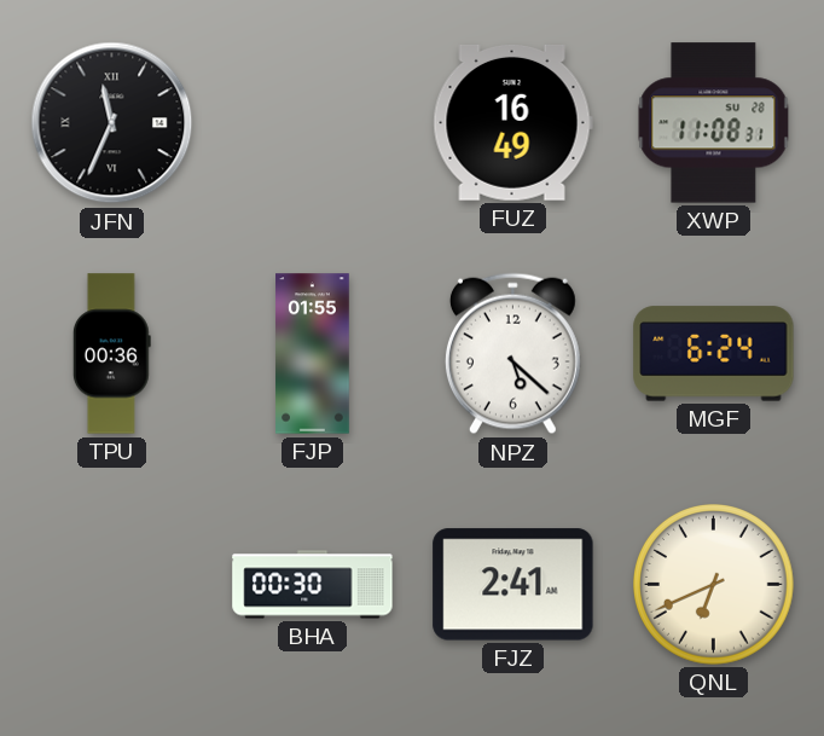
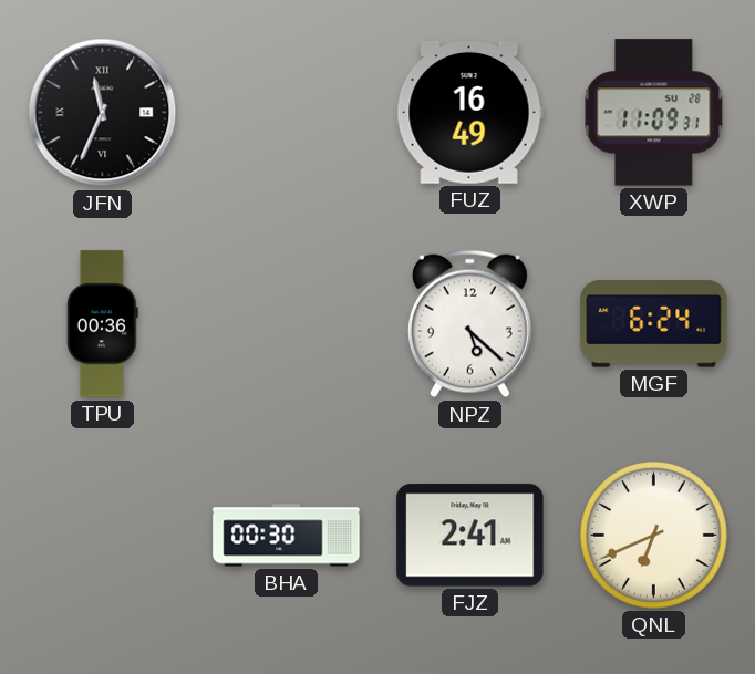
XWP: 11:08 -> 11:09 (654, 113)
FJP: 01:55 -> none (313, 354)
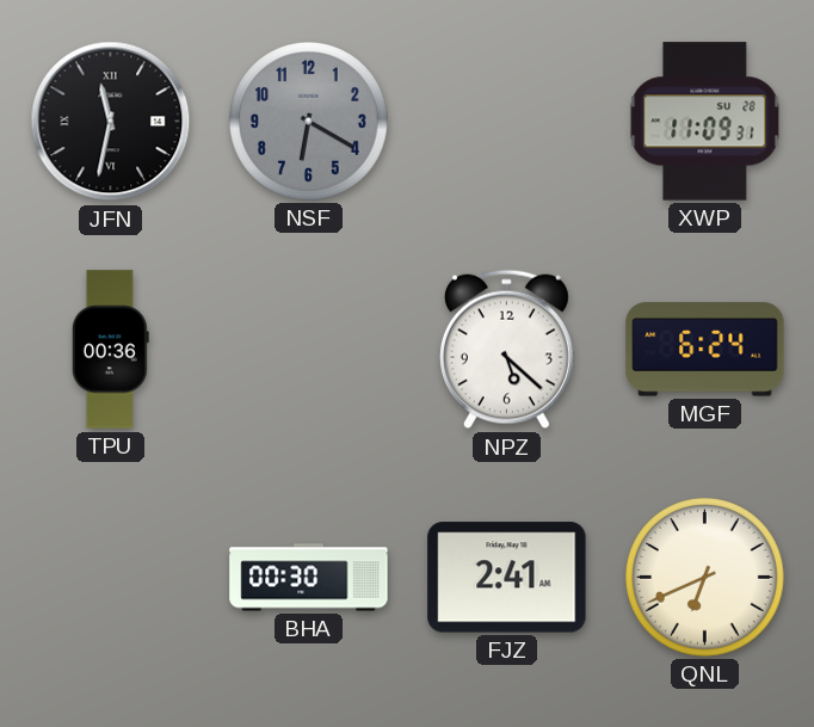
JFN: 11:34 -> 11:32 (111, 122)
NSF: none -> 6:20 (309, 122)
FUZ: 16:49 -> none (469, 112)
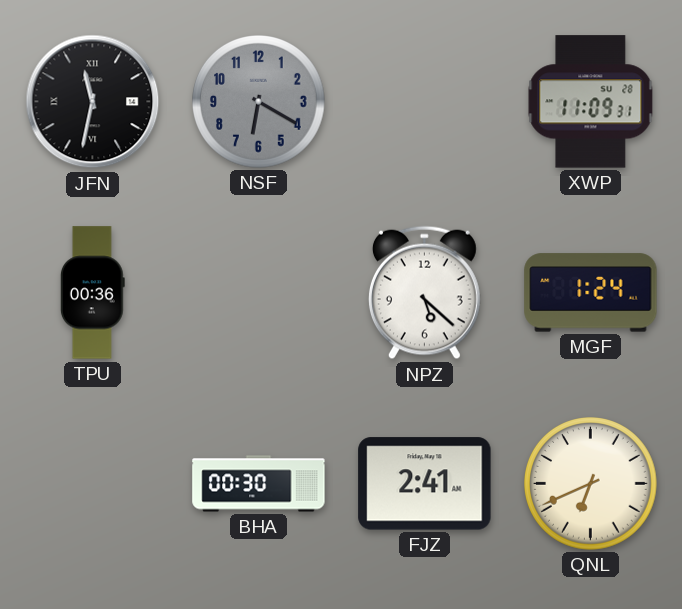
MGF: 6:24 -> 1:24 (591, 293)
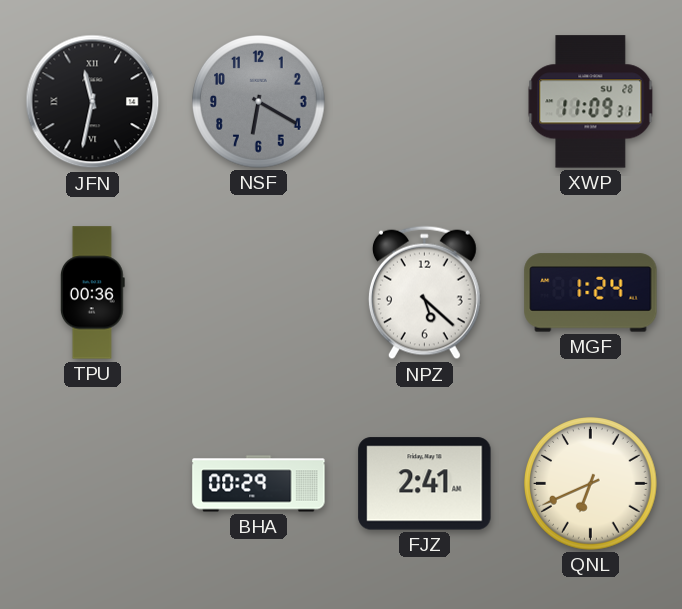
BHA: 00:30 -> 00:29 (259, 484)
